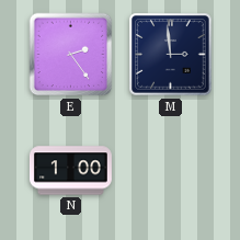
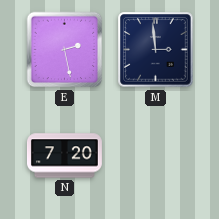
E: 2:24 -> 2:28 (65, 50)
N: 1:00 -> 7:20 (64, 156)
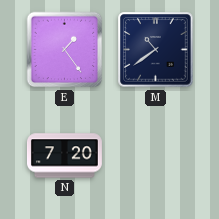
E: 2:28 -> 1:24 (65, 50)
M: 2:59 -> 10:39 (156, 50)
